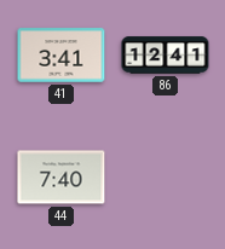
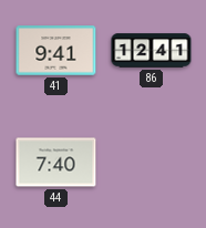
41: 3:41 -> 9:41 (56, 51)
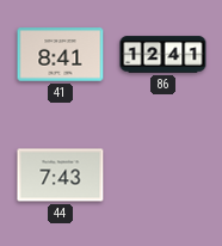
41: 9:41 -> 8:41 (61, 55)
44: 7:40 -> 7:43 (61, 176)
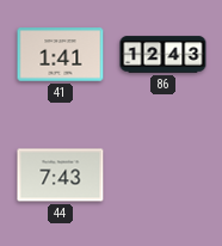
41: 8:41 -> 1:41 (61, 55)
86: 12:41 -> 12:43 (164, 55)
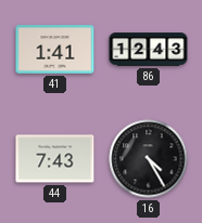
16: none -> 4:25 (149, 159)
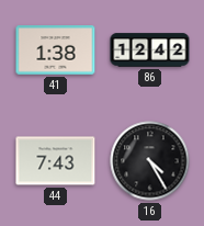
41: 1:41 -> 1:38 (56, 50)
86: 12:43 -> 12:42 (150, 50)
